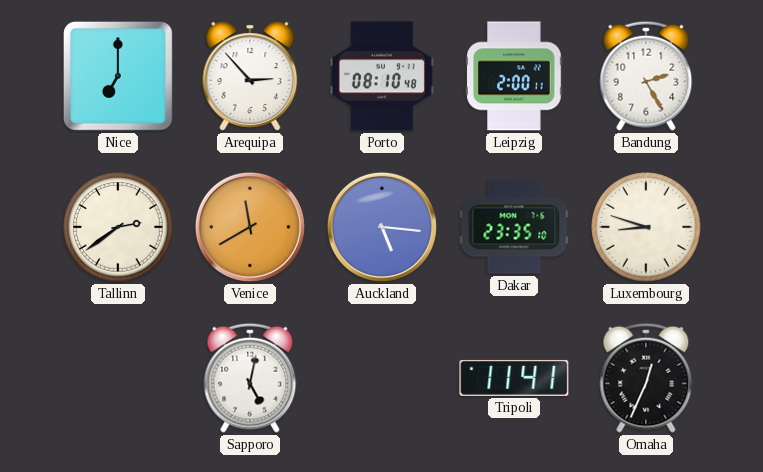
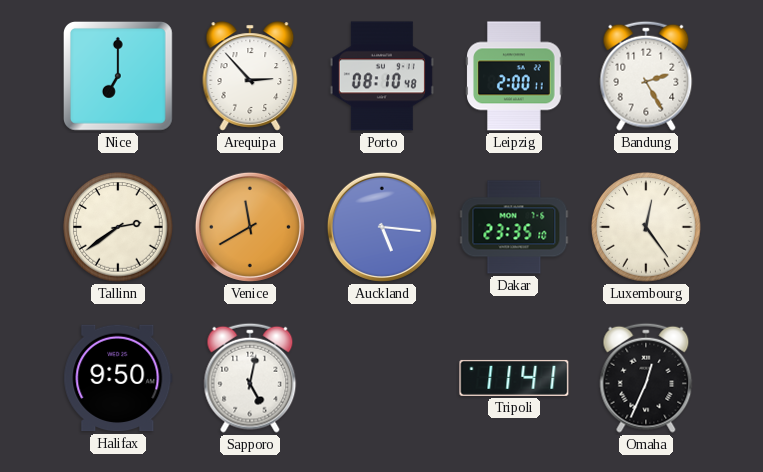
Luxembourg: 8:48 -> 12:24 (646, 227)
Halifax: none -> 9:50 (118, 378)
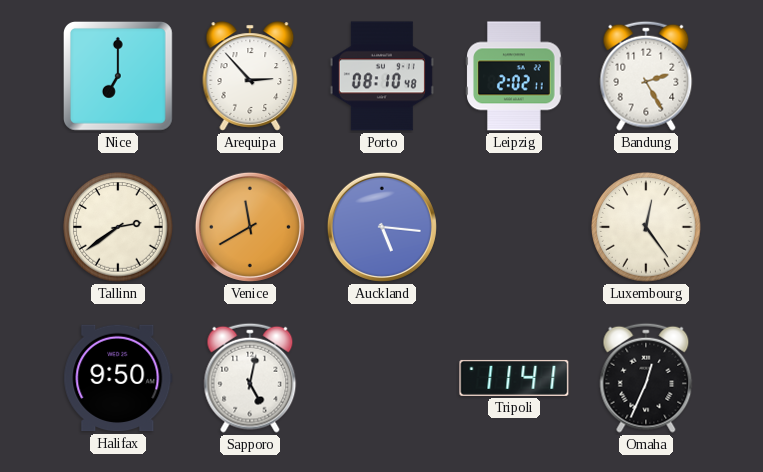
Leipzig: 2:00 -> 2:02 (514, 76)
Dakar: 23:35 -> none (514, 227)
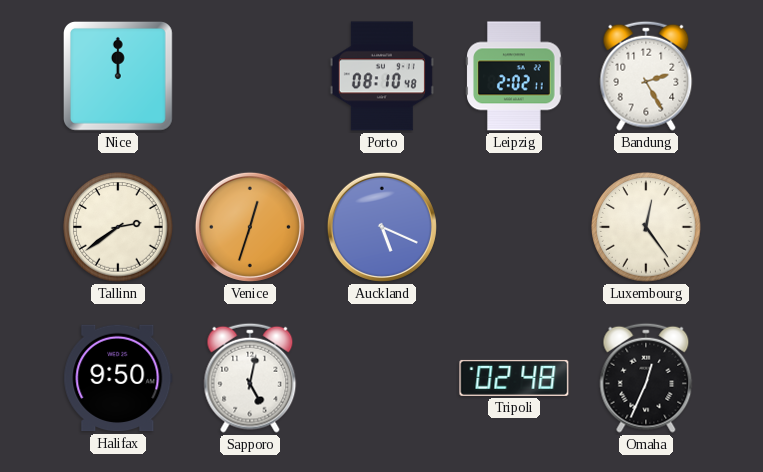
Nice: 7:00 -> 12:00 (118, 76)
Arequipa: 2:53 -> none (250, 76)
Venice: 11:40 -> 12:33 (250, 227)
Auckland: 5:16 -> 5:19 (382, 227)
Tripoli: 11:41 -> 02:48 (514, 378)
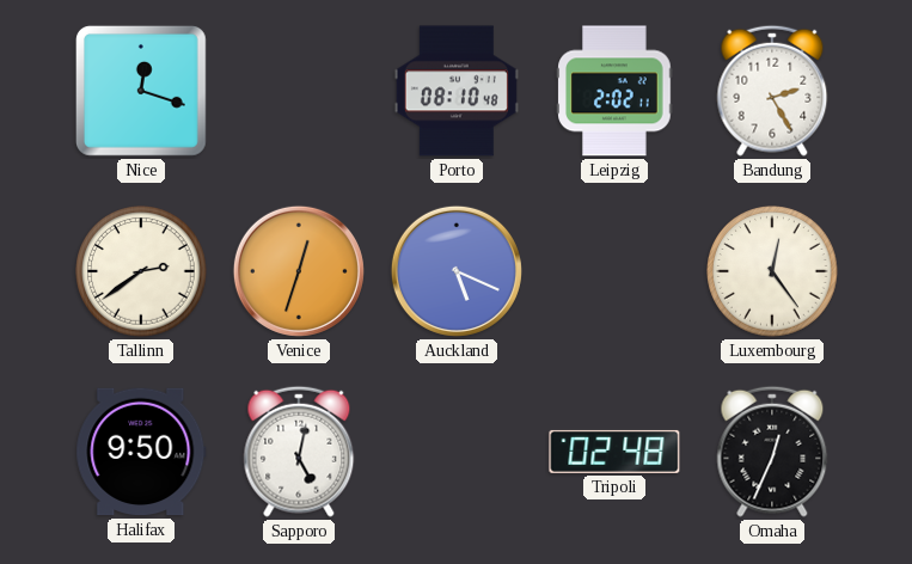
Nice: 12:00 -> 12:18 (141, 91)
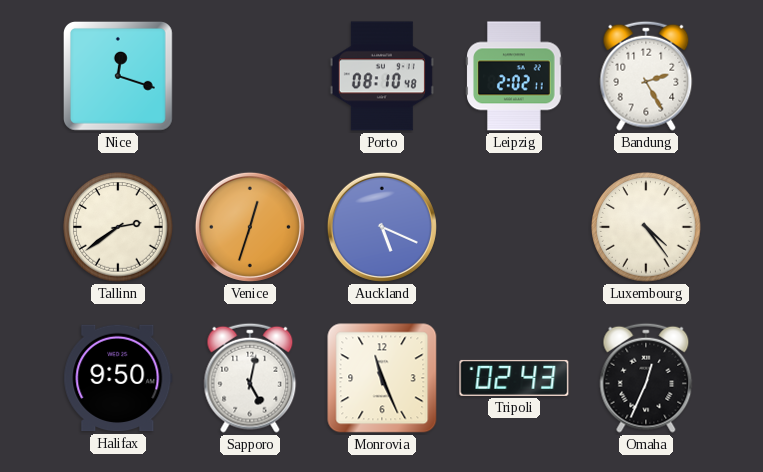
Luxembourg: 12:24 -> 4:24 (646, 227)
Monrovia: none -> 11:26 (382, 378)
Tripoli: 02:48 -> 02:43 (514, 378)
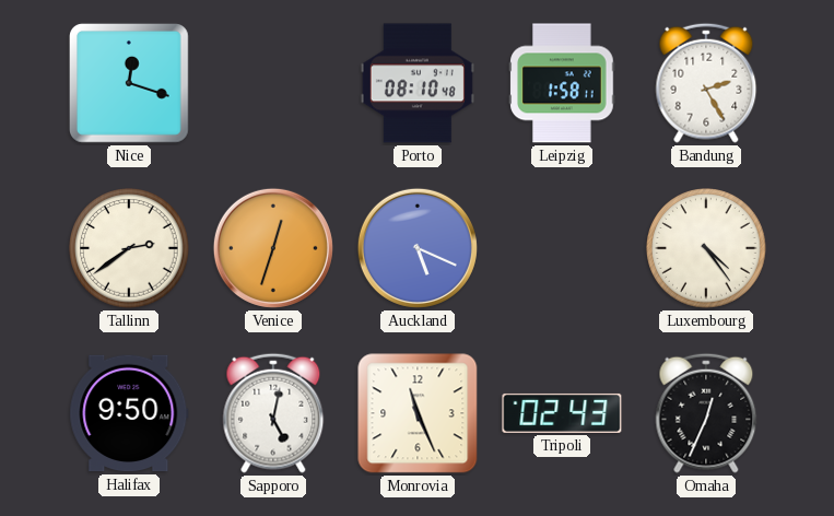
Leipzig: 2:02 -> 1:58 (562, 83)
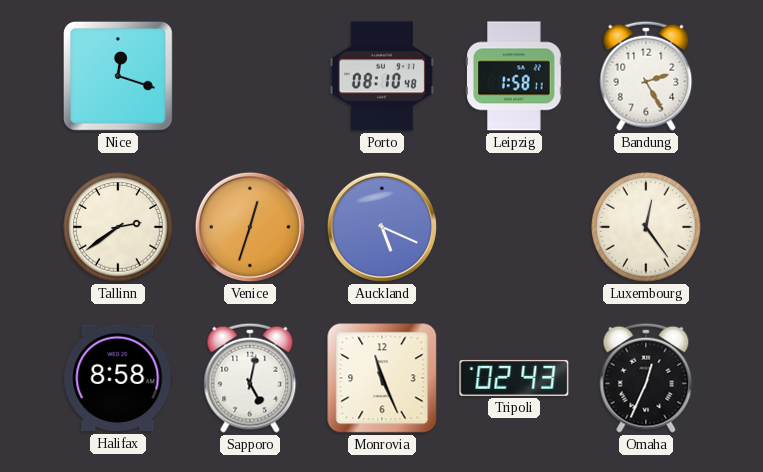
Luxembourg: 4:24 -> 12:24 (646, 227)
Halifax: 9:50 -> 8:58 (118, 378)
